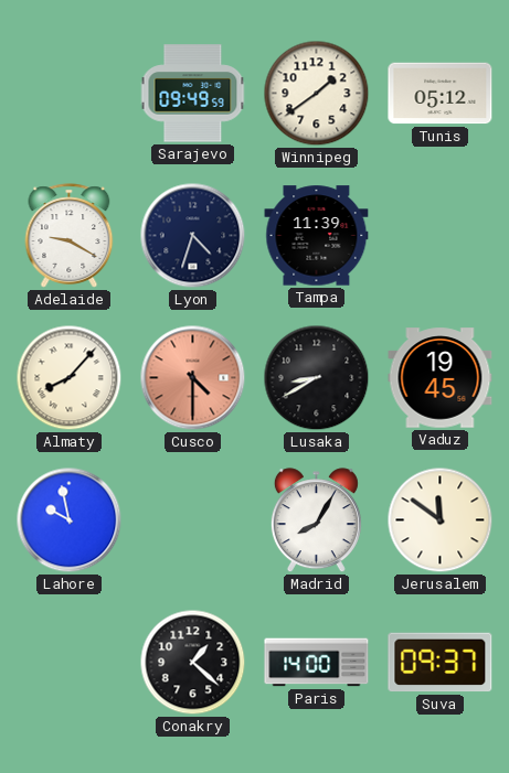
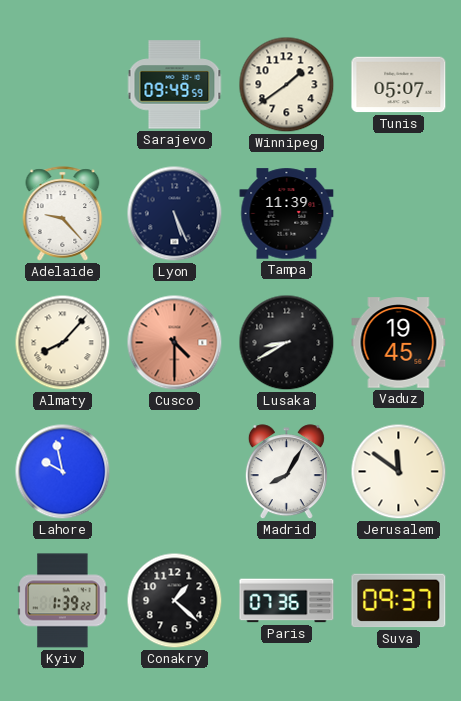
Tunis: 05:12 -> 05:07 (399, 85)
Adelaide: 9:20 -> 9:23 (63, 214)
Lyon: 4:33 -> 5:26 (175, 214)
Kyiv: none -> 1:39 (63, 601)
Paris: 14:00 -> 07:36 (287, 601)
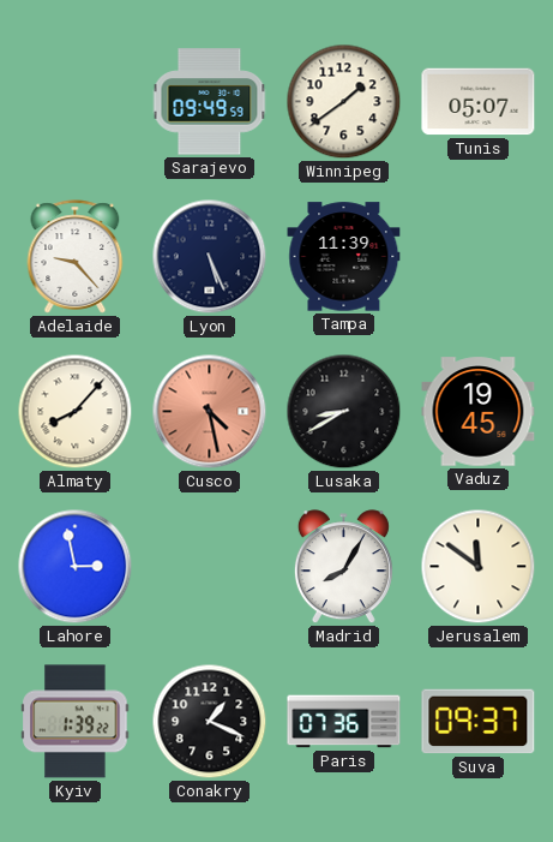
Cusco: 4:30 -> 4:28 (210, 412)
Lahore: 9:58 -> 2:58 (76, 567)
Conakry: 1:22 -> 1:19 (210, 722)
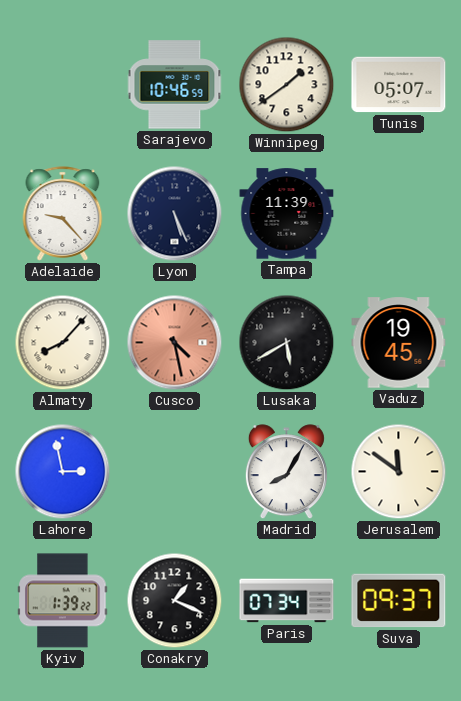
Sarajevo: 09:49 -> 10:46 (175, 85)
Lusaka: 8:40 -> 5:40 (287, 343)
Paris: 07:36 -> 07:34 (287, 601)
